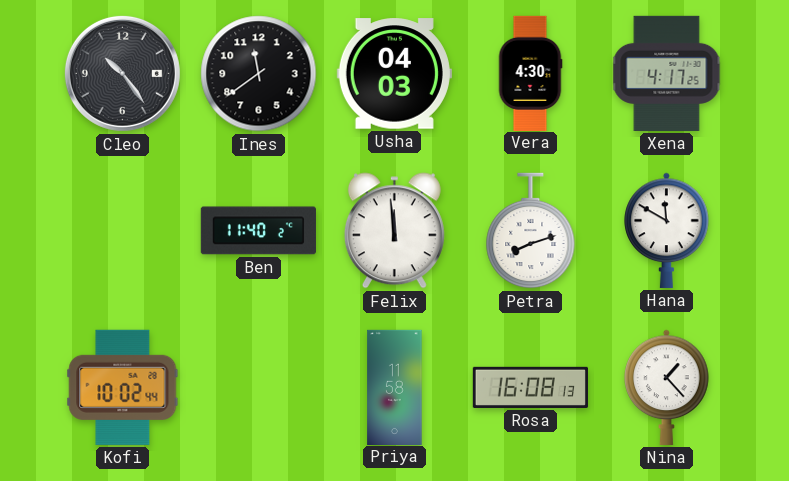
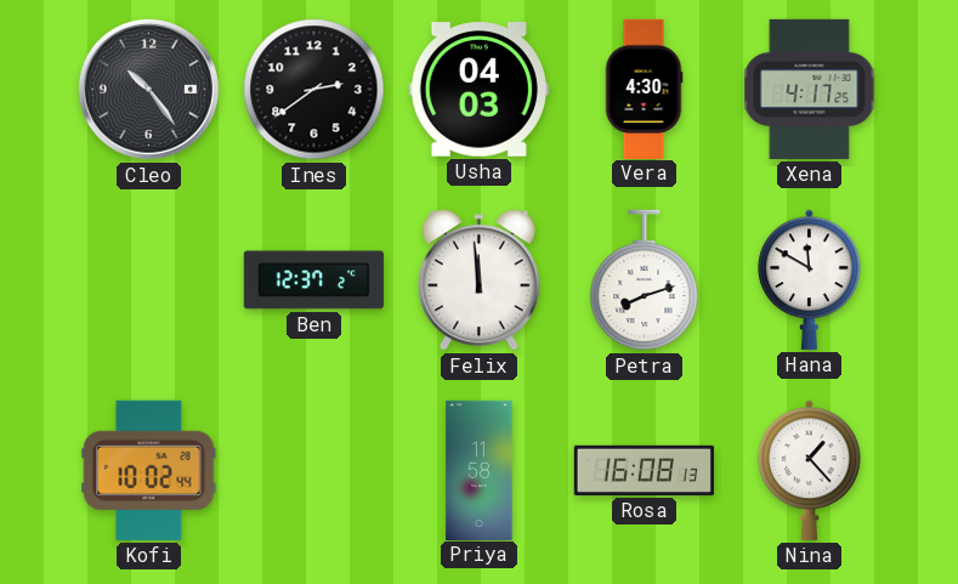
Ines: 11:39 -> 2:39 (314, 90)
Ben: 11:40 -> 12:37 (313, 280)
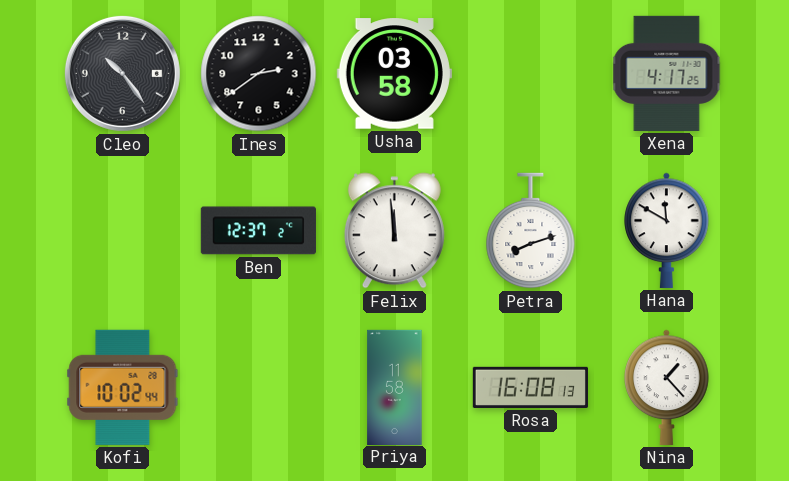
Usha: 04:03 -> 03:58 (394, 74)
Vera: 4:30 -> none (644, 89)
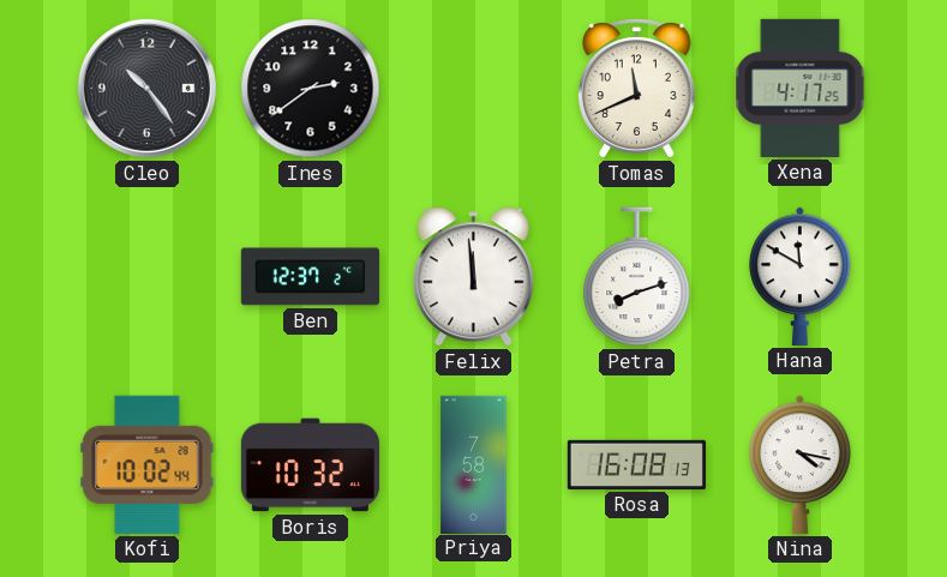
Usha: 03:58 -> none (394, 74)
Tomas: none -> 11:41 (636, 89)
Boris: none -> 10:32 (310, 465)
Priya: 11:58 -> 7:58 (474, 464)
Nina: 1:23 -> 4:17 (801, 464)
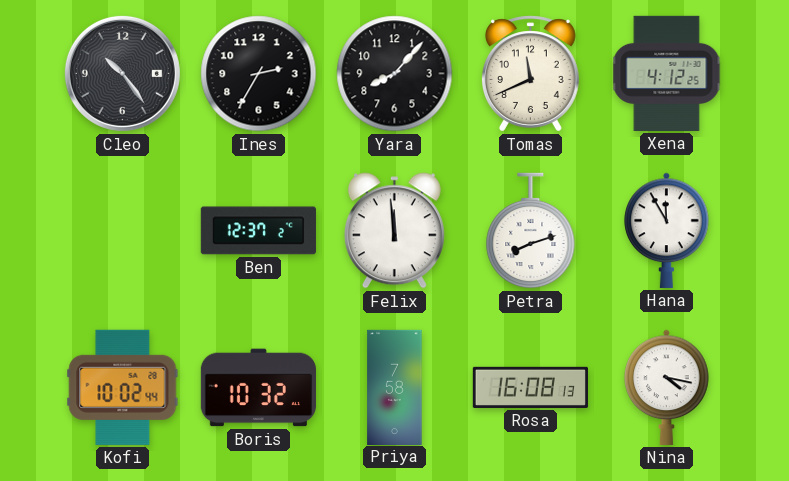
Ines: 2:39 -> 2:35 (259, 74)
Yara: none -> 8:07 (395, 74)
Xena: 4:17 -> 4:12 (667, 73)
Hana: 11:50 -> 11:55 (667, 230)
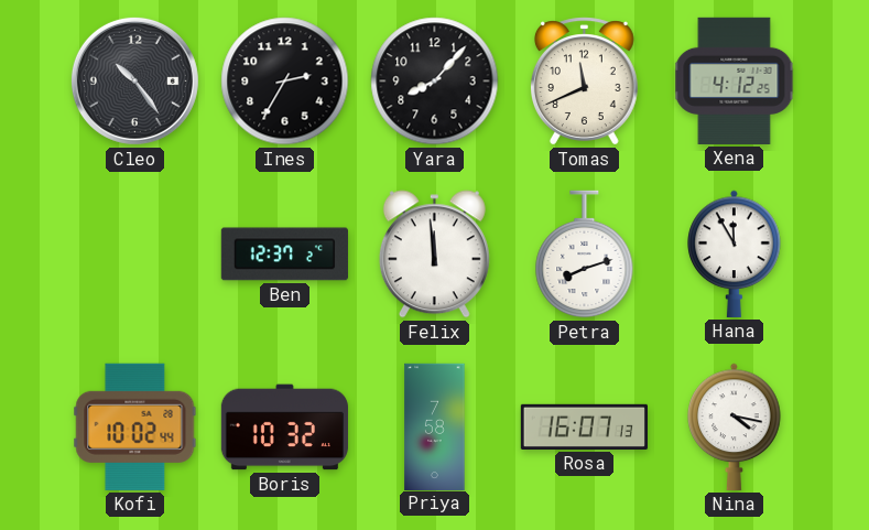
Rosa: 16:08 -> 16:07 (584, 426)
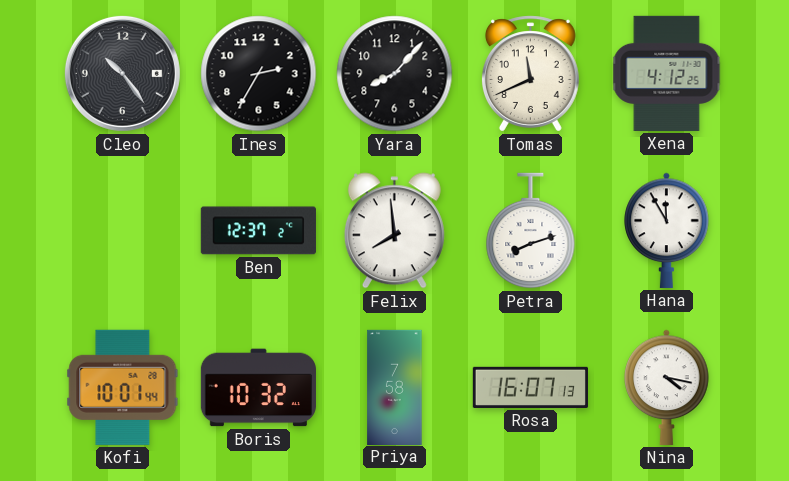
Felix: 11:59 -> 7:59 (394, 231)
Kofi: 10:02 -> 10:01 (123, 387)
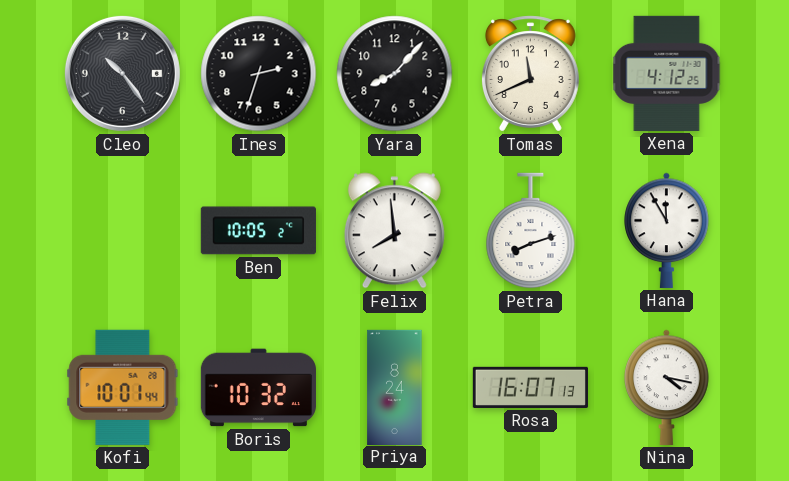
Ines: 2:35 -> 2:33 (259, 74)
Ben: 12:37 -> 10:05 (258, 231)
Priya: 7:58 -> 8:24 (395, 387)
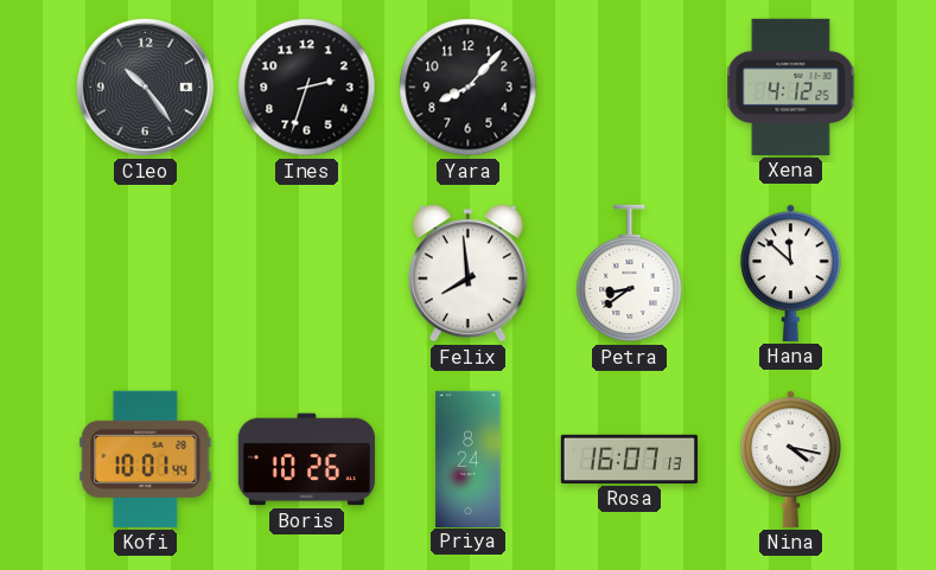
Tomas: 11:41 -> none (530, 74)
Ben: 10:05 -> none (258, 231)
Petra: 8:12 -> 8:39 (630, 274)
Hana: 11:55 -> 11:52 (791, 273)
Boris: 10:32 -> 10:26 (306, 460)
